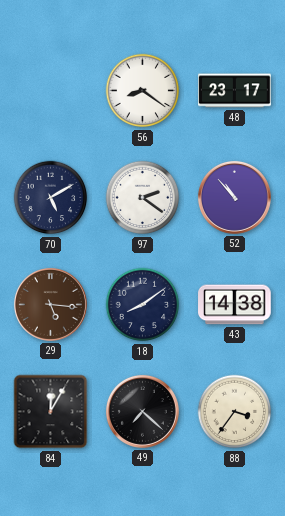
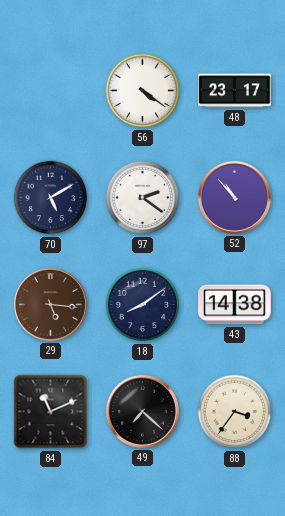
56: 8:21 -> 4:21 (143, 91)
84: 12:05 -> 11:11 (51, 412)
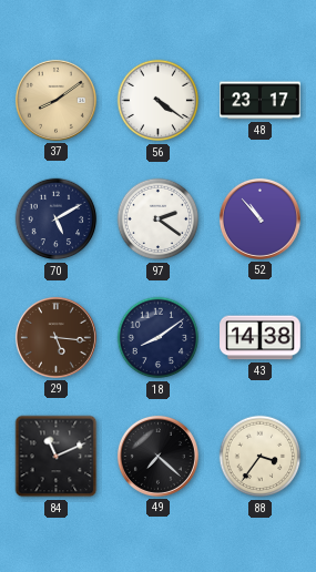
37: none -> 8:09 (55, 100)
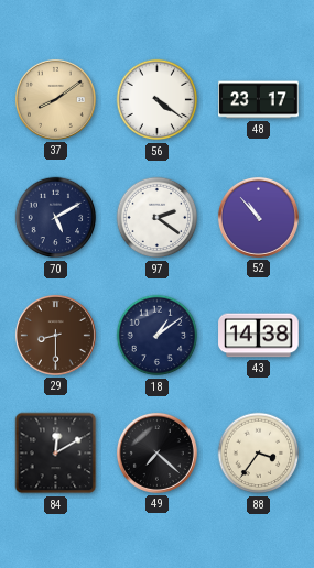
29: 5:16 -> 8:30 (55, 335)
18: 8:09 -> 1:09 (158, 336)
84: 11:11 -> 12:10 (56, 454)
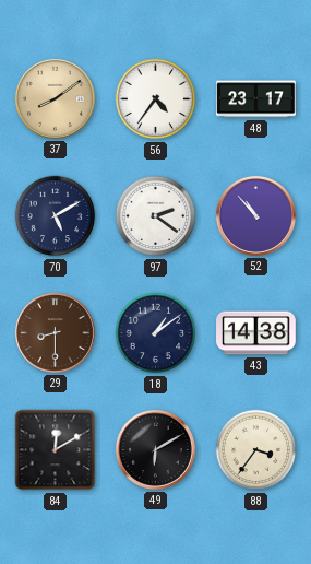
56: 4:21 -> 4:36 (156, 99)
49: 7:22 -> 6:10 (155, 449)
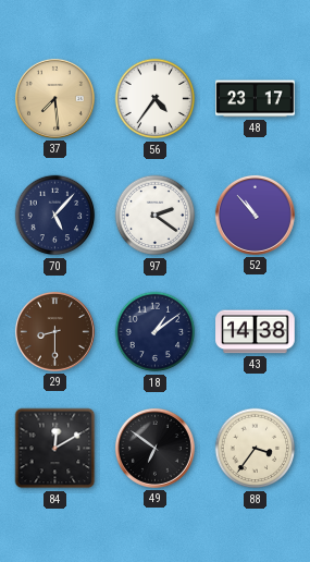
37: 8:09 -> 7:29 (54, 98)
70: 5:10 -> 5:07 (55, 216)
49: 6:10 -> 6:51 (154, 448)
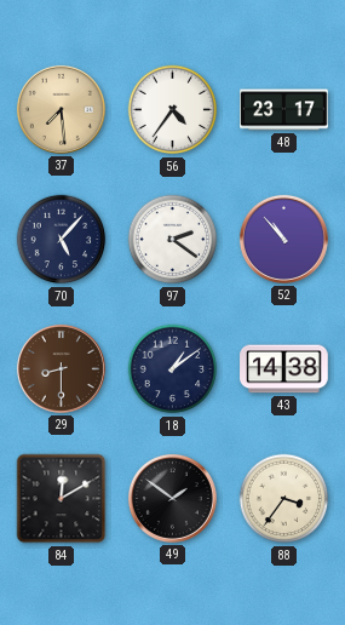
49: 6:51 -> 1:51 (172, 498)
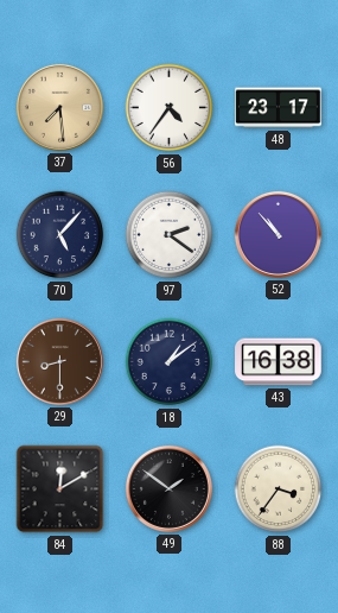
43: 14:38 -> 16:38 (279, 362)
